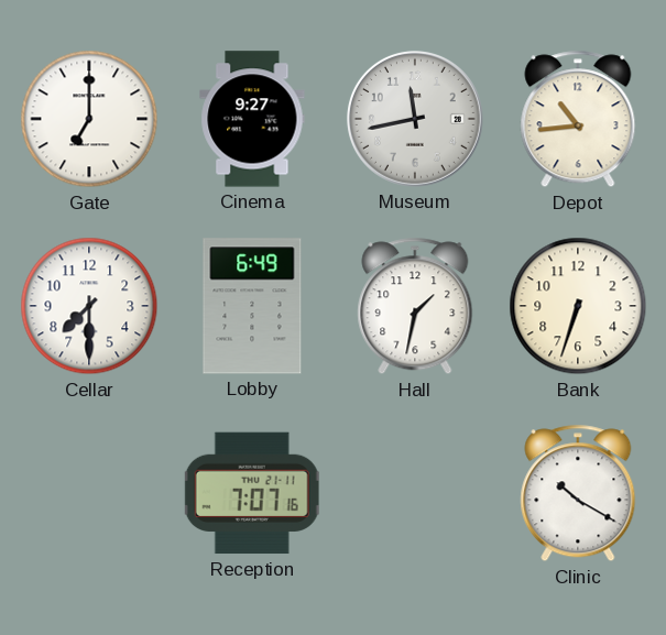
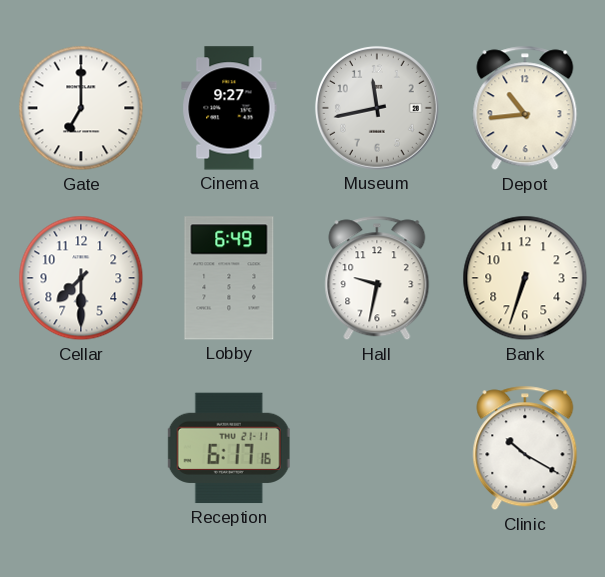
Hall: 1:32 -> 9:32 (377, 278)
Reception: 7:07 -> 6:17 (229, 448)
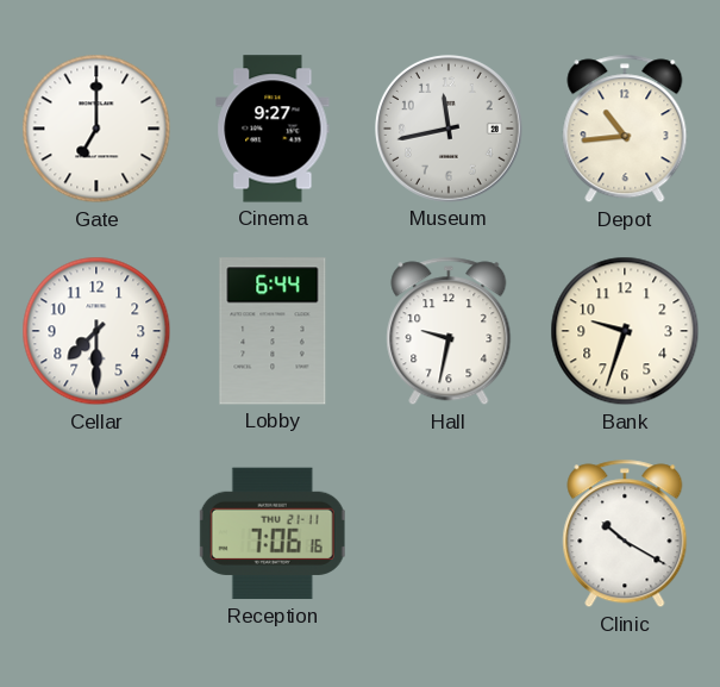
Lobby: 6:49 -> 6:44 (273, 331)
Bank: 6:33 -> 9:33 (625, 331)
Reception: 6:17 -> 7:06 (273, 533)
